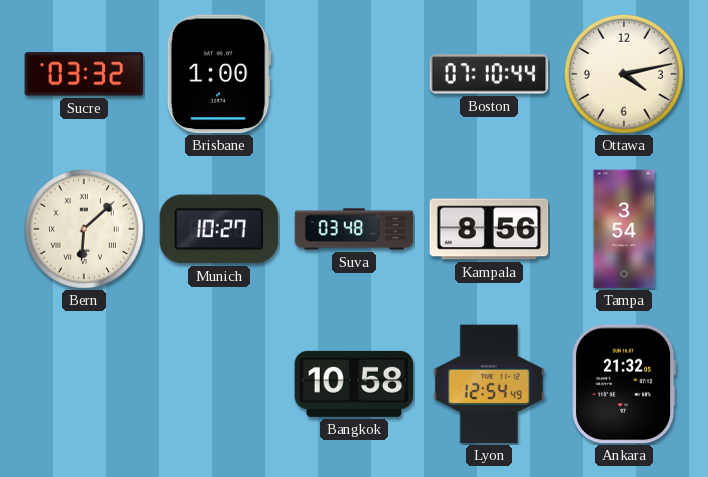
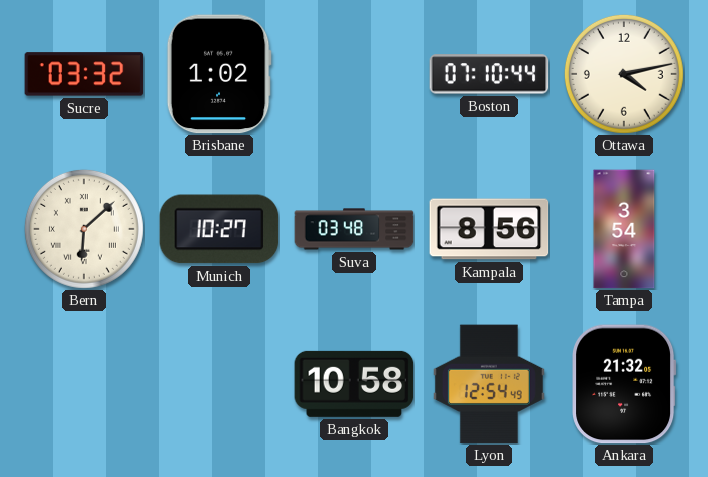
Brisbane: 1:00 -> 1:02 (219, 74)
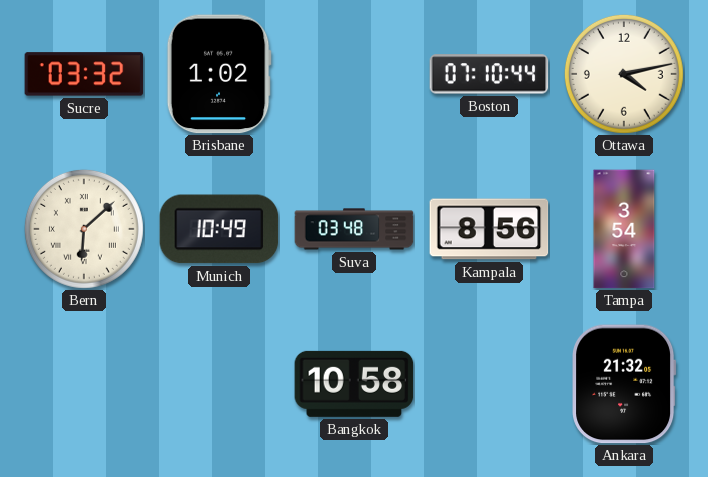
Munich: 10:27 -> 10:49 (219, 229)
Lyon: 12:54 -> none (489, 384)
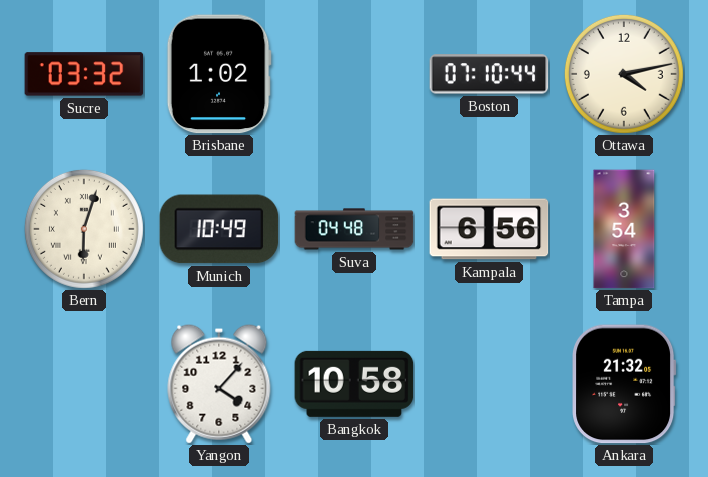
Bern: 6:08 -> 6:03 (84, 229)
Suva: 03:48 -> 04:48 (354, 229)
Kampala: 8:56 -> 6:56 (489, 229)
Yangon: none -> 4:07 (219, 384)
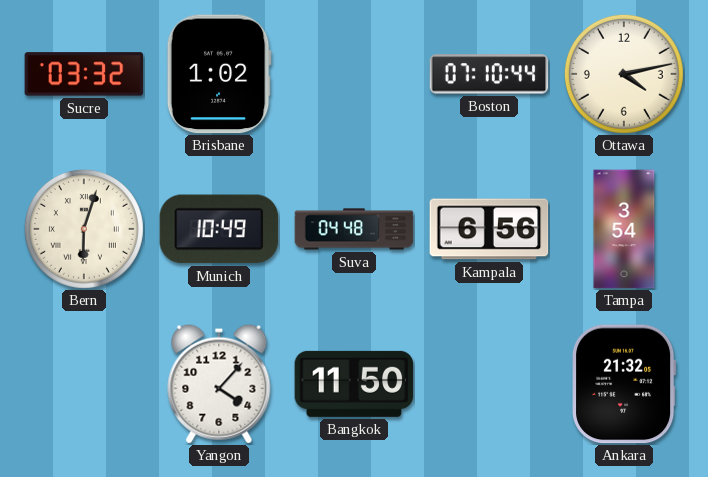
Bangkok: 10:58 -> 11:50 (354, 384)
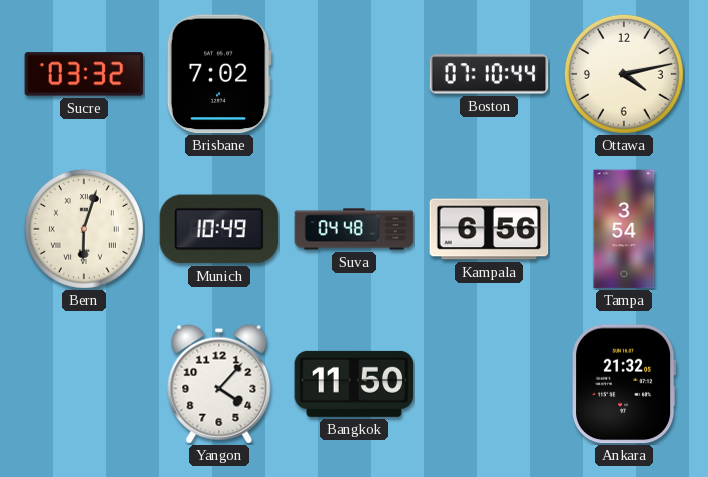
Brisbane: 1:02 -> 7:02 (219, 74)
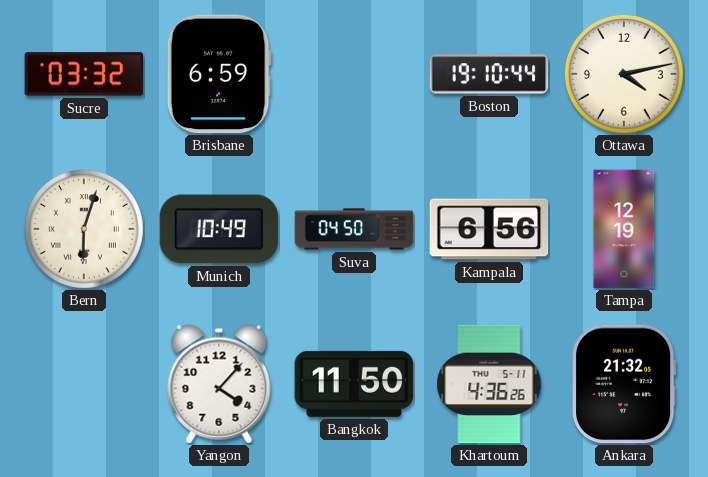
Brisbane: 7:02 -> 6:59 (219, 74)
Boston: 07:10 -> 19:10 (489, 74)
Suva: 04:48 -> 04:50 (354, 229)
Tampa: 3:54 -> 12:19 (624, 229)
Khartoum: none -> 4:36 (489, 384)
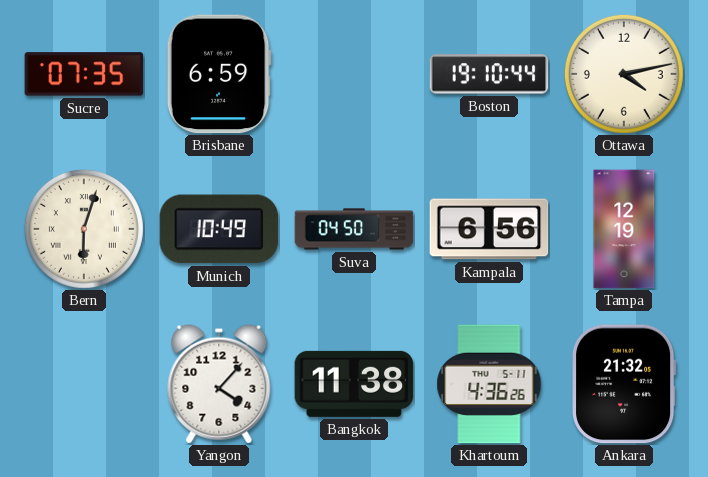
Sucre: 03:32 -> 07:35 (84, 74)
Bangkok: 11:50 -> 11:38 (354, 384)
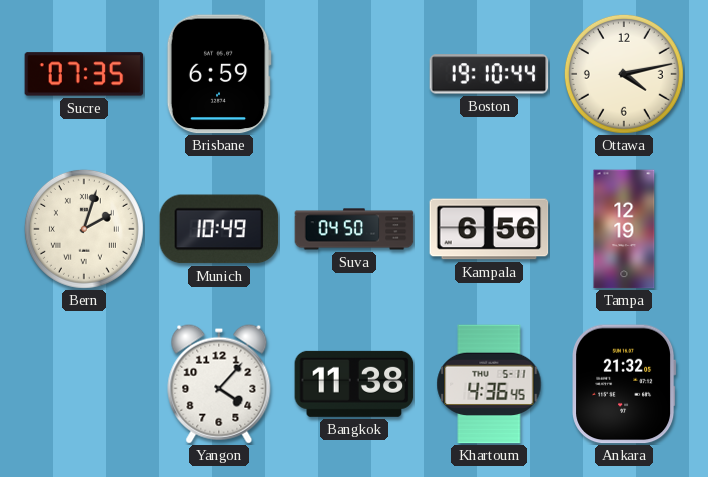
Bern: 6:03 -> 2:03 (84, 229)
Khartoum: 4:36:26 -> 4:36:45 (489, 384)
